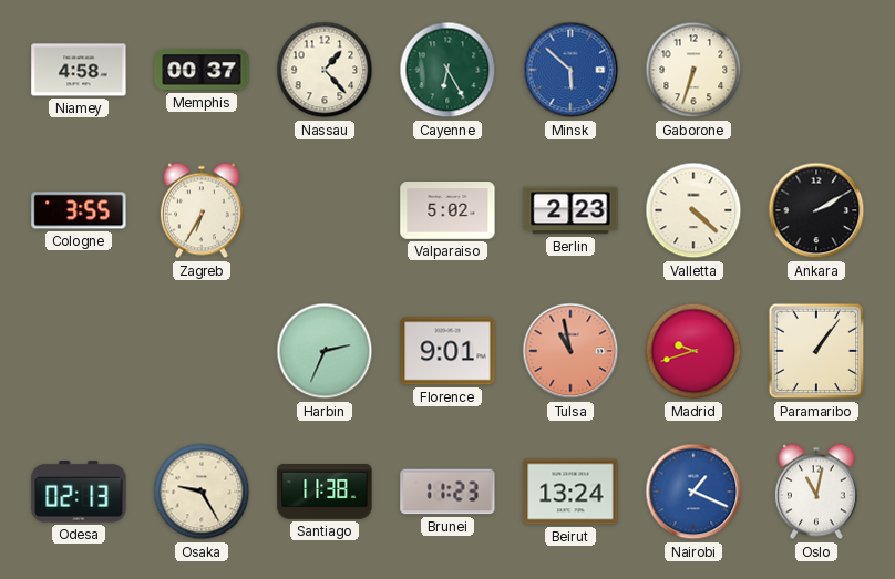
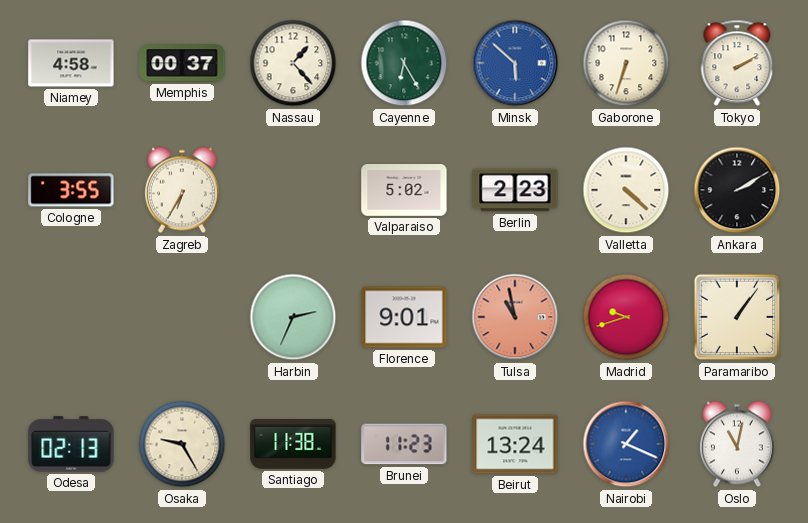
Tokyo: none -> 2:10 (737, 63)
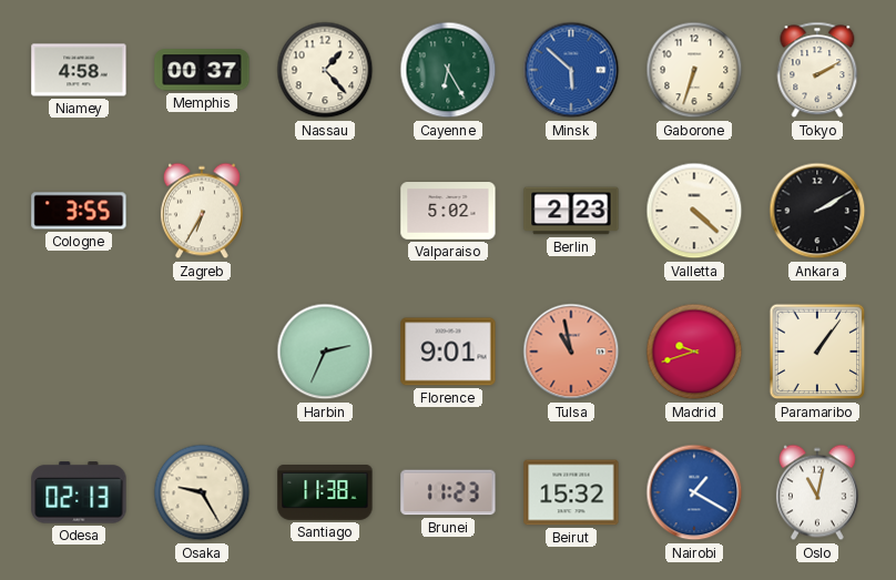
Beirut: 13:24 -> 15:32 (571, 492)
Nairobi: 1:19 -> 1:20 (694, 492)
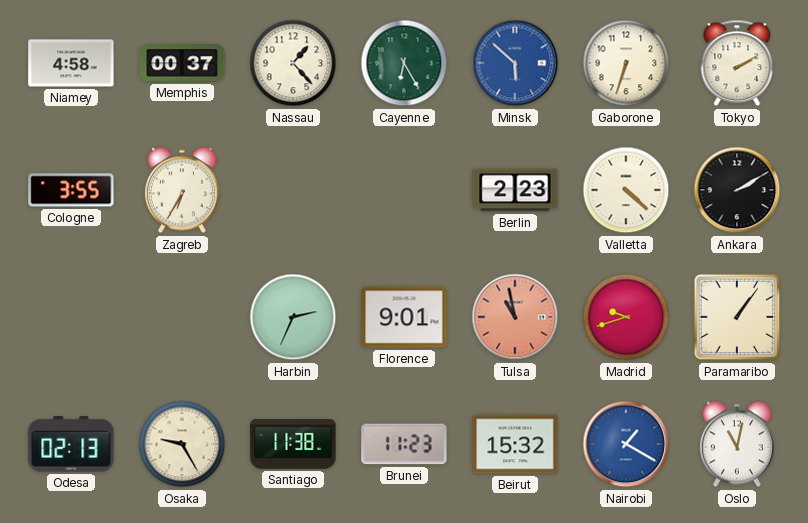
Valparaiso: 5:02 -> none (448, 212)
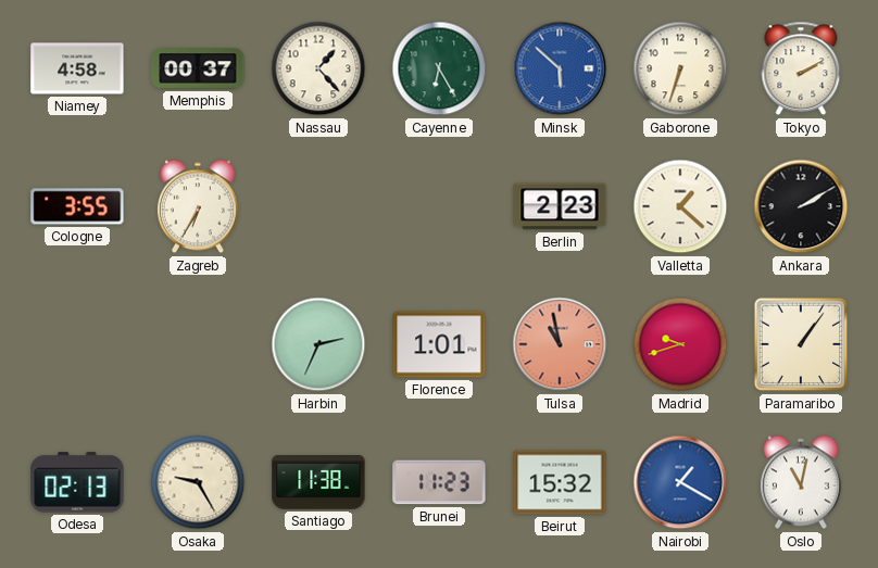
Valletta: 4:22 -> 1:22 (680, 206)
Florence: 9:01 -> 1:01 (439, 344)
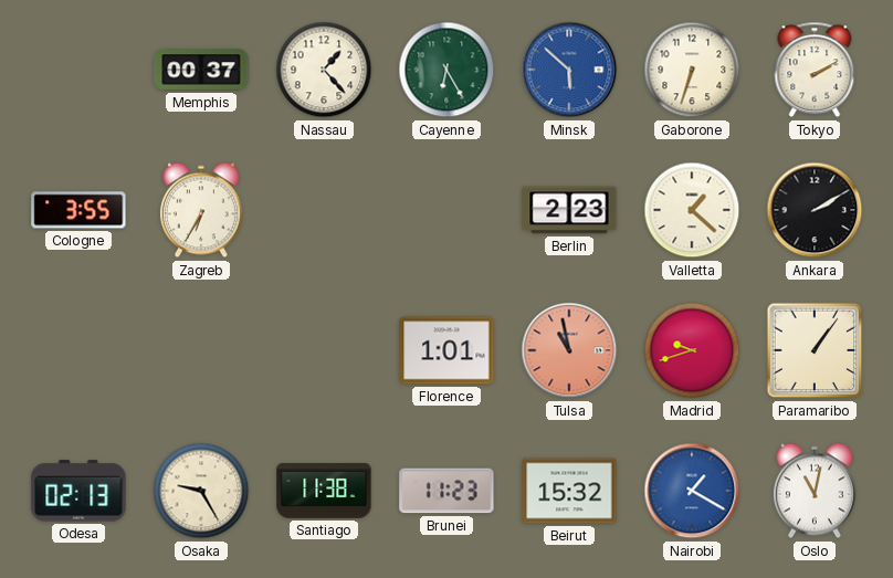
Niamey: 4:58 -> none (77, 68)
Harbin: 2:34 -> none (318, 344)
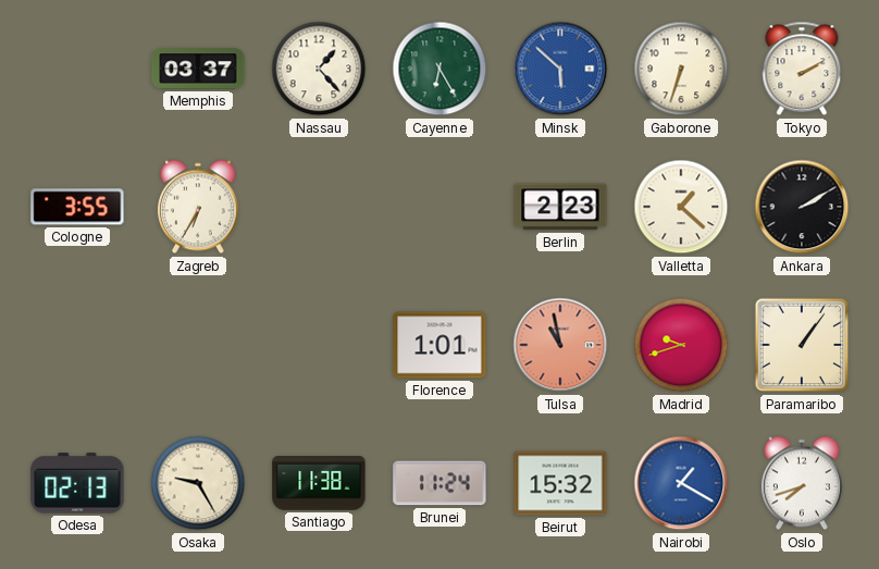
Memphis: 00:37 -> 03:37 (198, 69)
Brunei: 11:23 -> 11:24 (439, 483)
Oslo: 11:02 -> 7:42 (802, 483)
